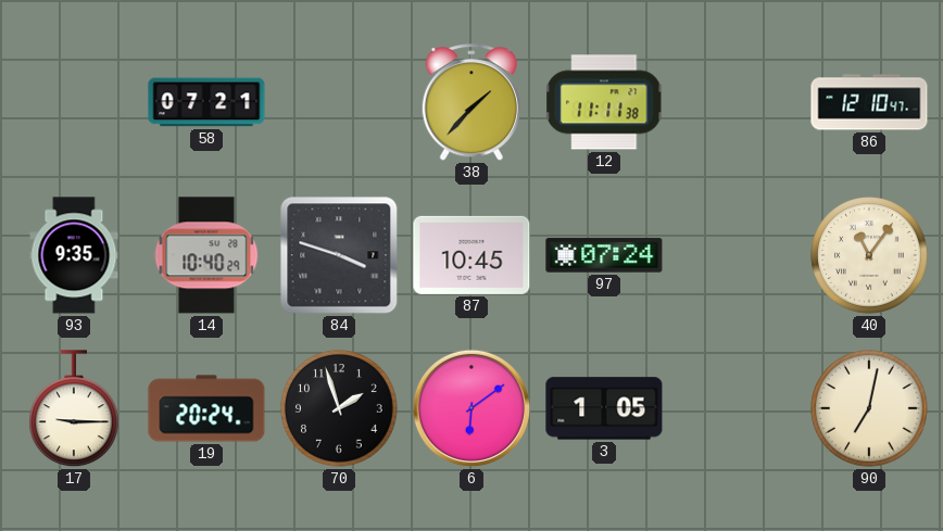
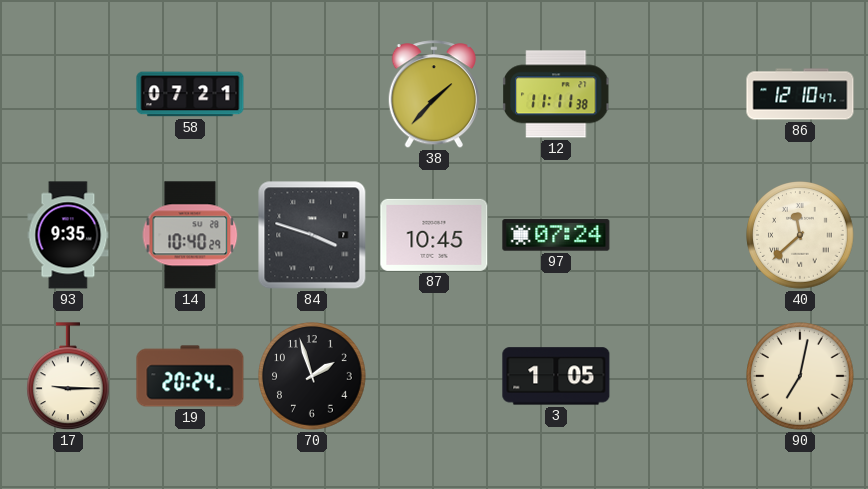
40: 11:06 -> 11:38 (800, 235)
6: 6:09 -> none (471, 408)
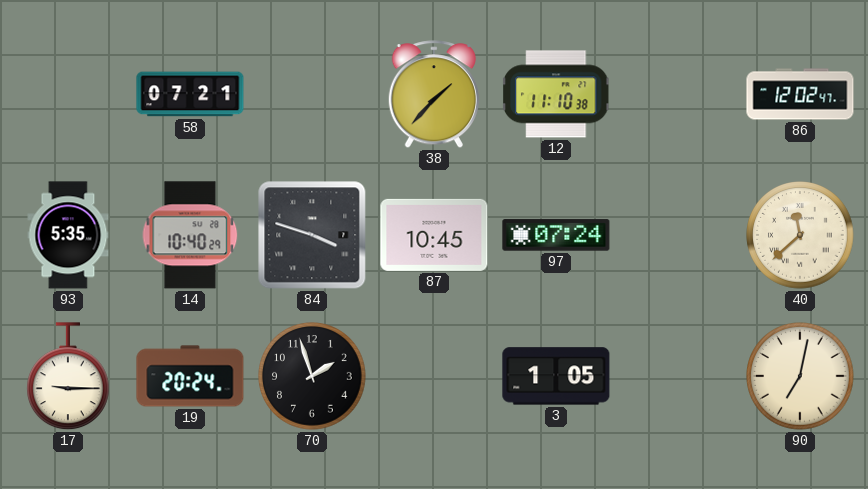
12: 11:11 -> 11:10 (556, 94)
86: 12:10 -> 12:02 (800, 94)
93: 9:35 -> 5:35 (68, 235)
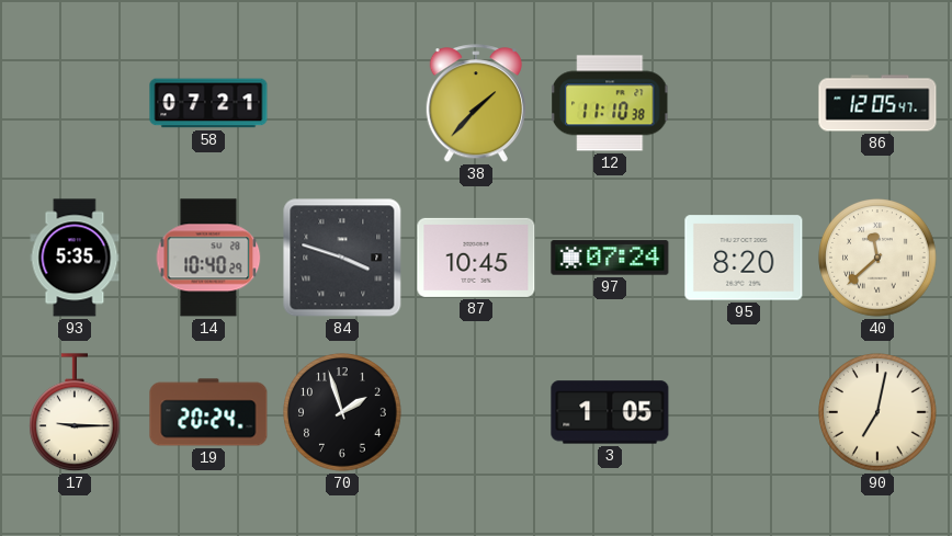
86: 12:02 -> 12:05 (877, 103)
95: none -> 8:20 (744, 258)
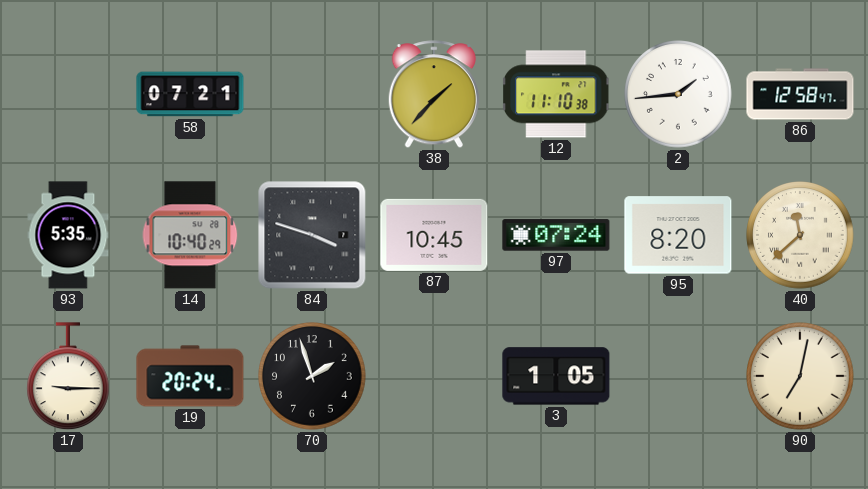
2: none -> 1:44 (678, 94)
86: 12:05 -> 12:58 (800, 94)
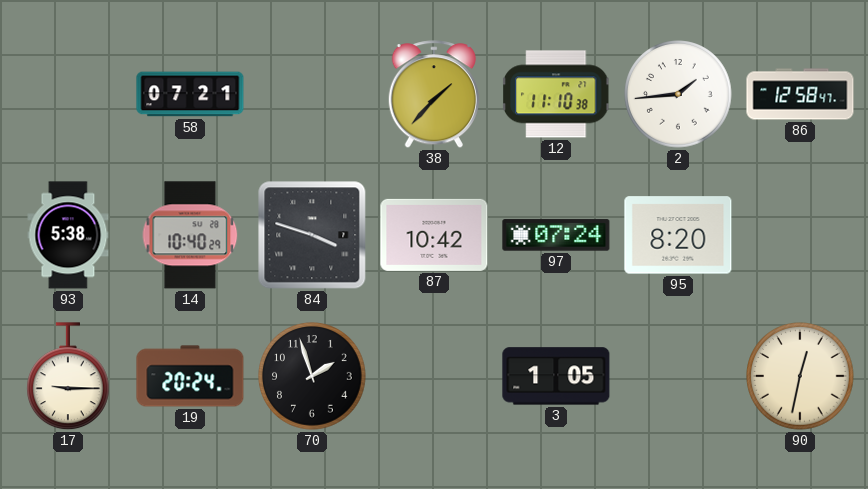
93: 5:35 -> 5:38 (68, 235)
87: 10:45 -> 10:42 (434, 235)
40: 11:38 -> none (800, 235)
90: 7:02 -> 12:32 (800, 376)
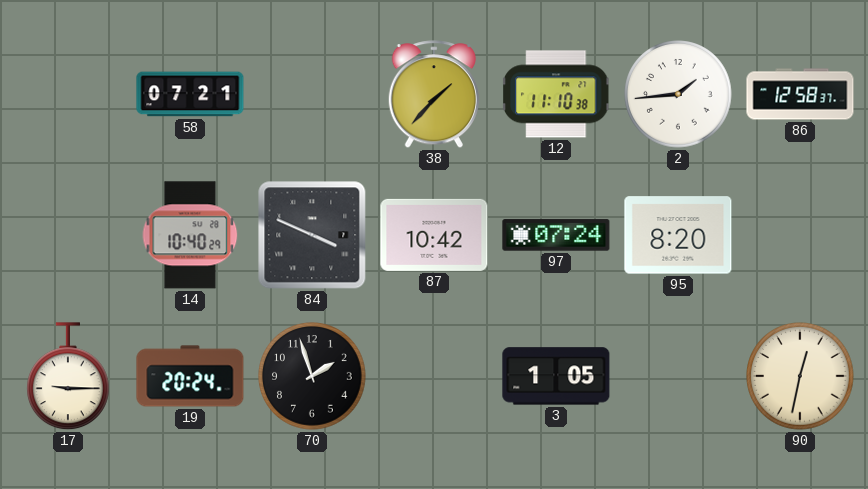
86: 12:58:47 -> 12:58:37 (800, 94)
93: 5:38 -> none (68, 235)
84: 3:48 -> 3:49 (312, 235)
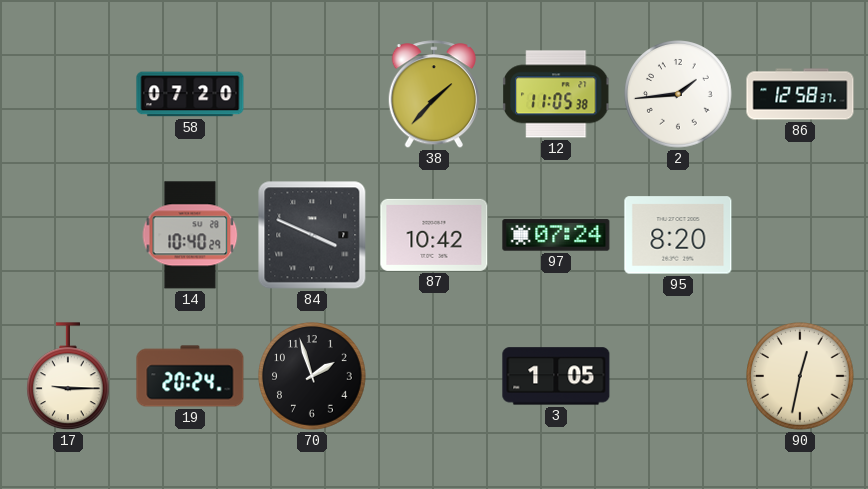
58: 07:21 -> 07:20 (190, 94)
12: 11:10 -> 11:05 (556, 94)
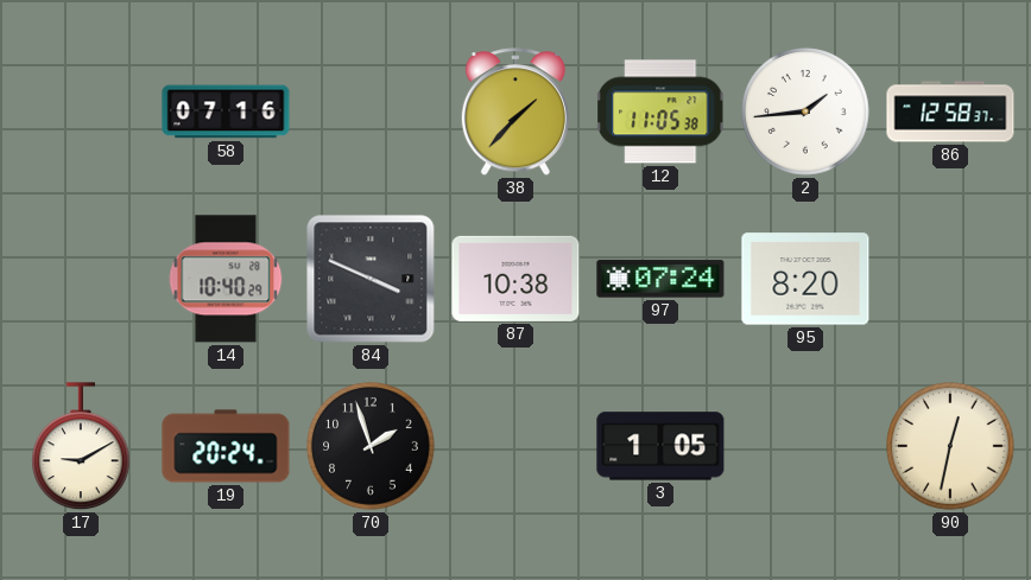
58: 07:20 -> 07:16 (226, 111)
87: 10:42 -> 10:38 (515, 279)
17: 9:15 -> 9:10 (82, 447)
